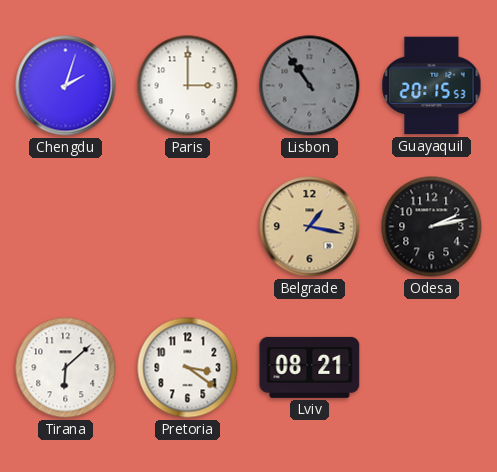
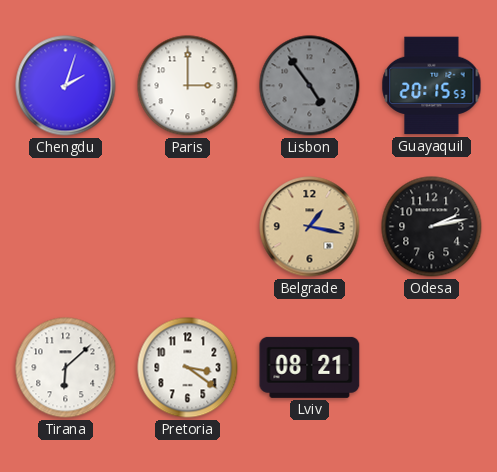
Lisbon: 10:54 -> 4:54 (310, 86)
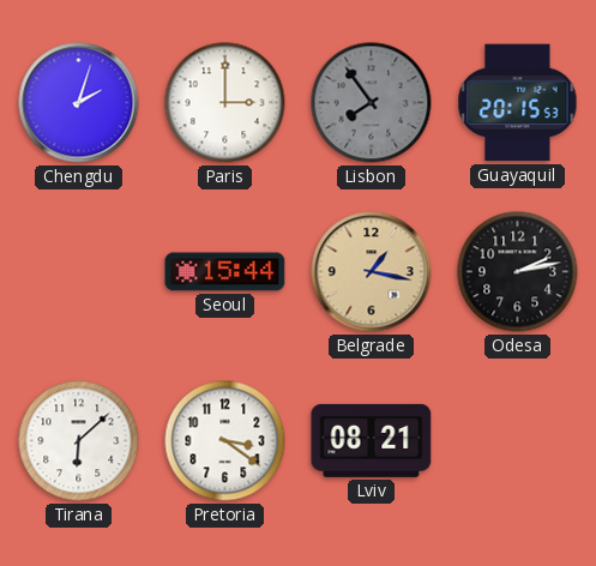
Lisbon: 4:54 -> 7:54 (372, 103)
Seoul: none -> 15:44 (225, 272)
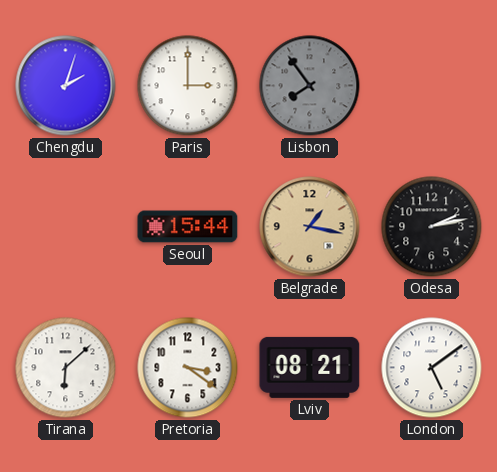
Guayaquil: 20:15 -> none (518, 103)
London: none -> 5:09 (432, 368)
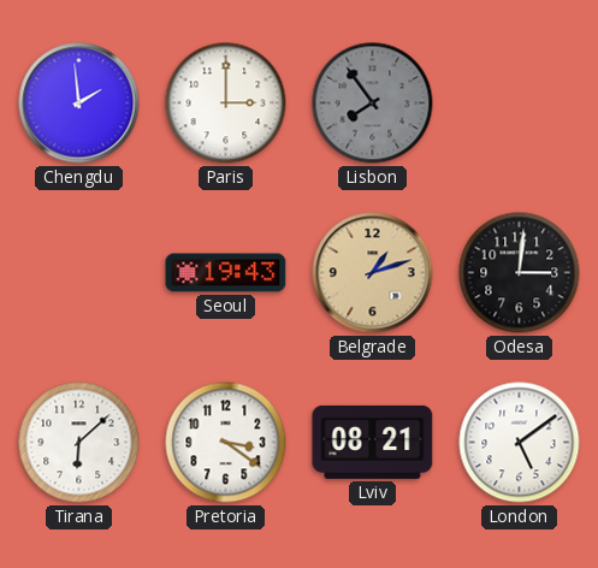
Chengdu: 2:03 -> 1:59 (79, 103)
Seoul: 15:44 -> 19:43 (226, 273)
Belgrade: 1:17 -> 1:12 (373, 273)
Odesa: 2:13 -> 3:01 (520, 273)
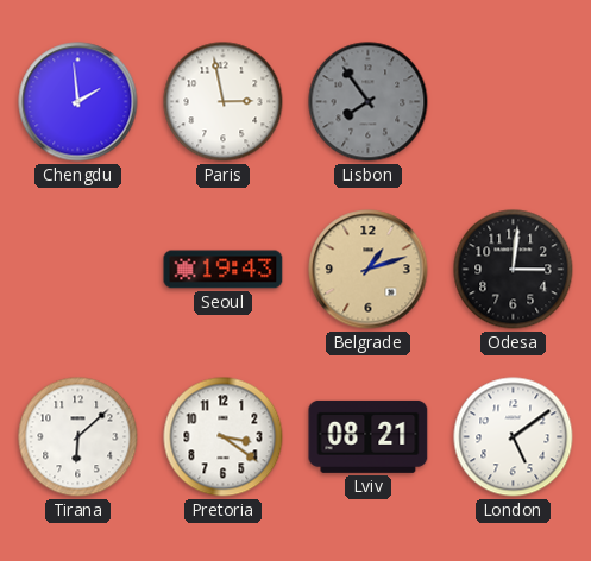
Paris: 3:00 -> 2:58 (224, 102)
